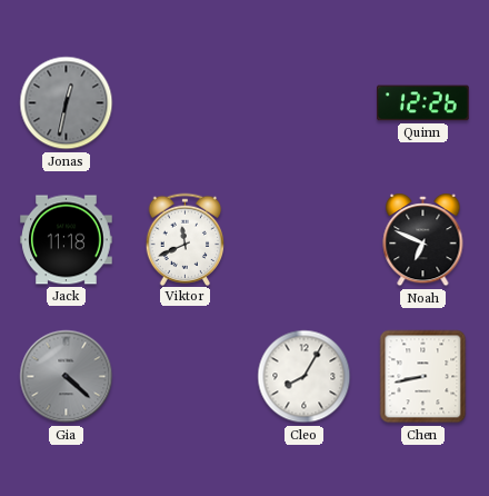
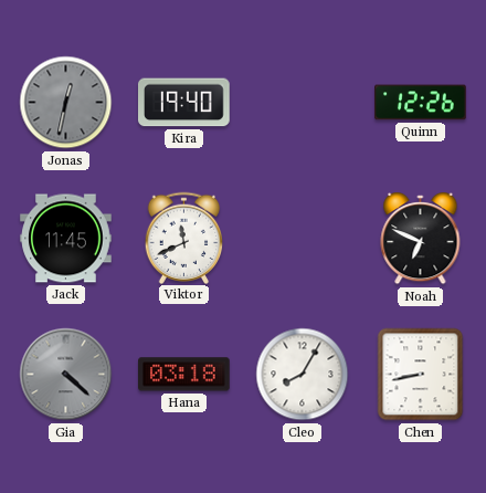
Kira: none -> 19:40 (184, 103)
Jack: 11:18 -> 11:45 (66, 239)
Hana: none -> 03:18 (184, 375)
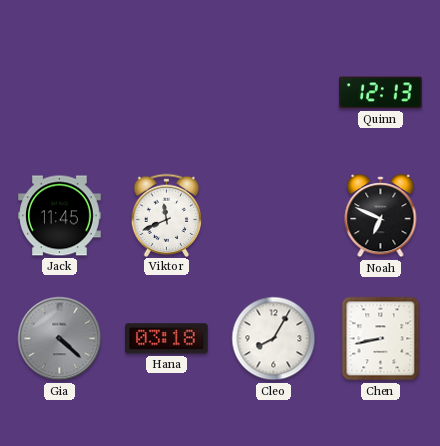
Jonas: 12:32 -> none (66, 103)
Kira: 19:40 -> none (184, 103)
Quinn: 12:26 -> 12:13 (381, 93)
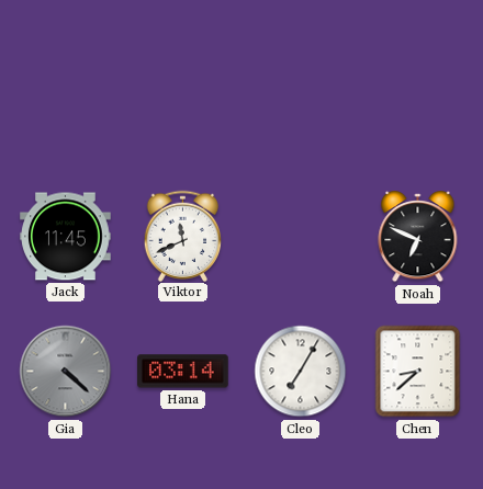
Quinn: 12:13 -> none (381, 93)
Hana: 03:18 -> 03:14 (183, 372)
Cleo: 8:05 -> 7:05 (301, 372)
Chen: 8:43 -> 8:38 (418, 372)
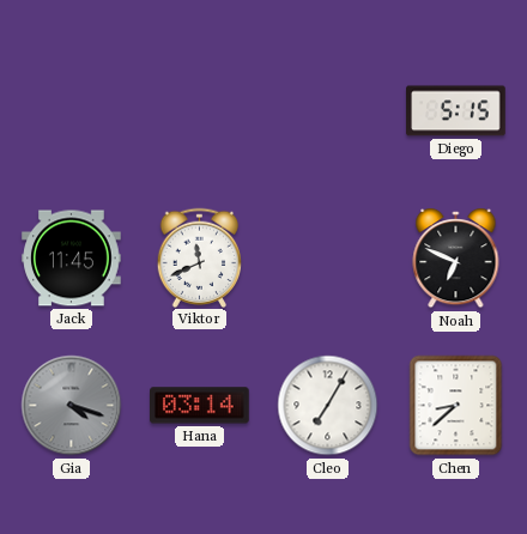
Diego: none -> 5:15 (456, 111)
Gia: 4:22 -> 4:18 (72, 406)
